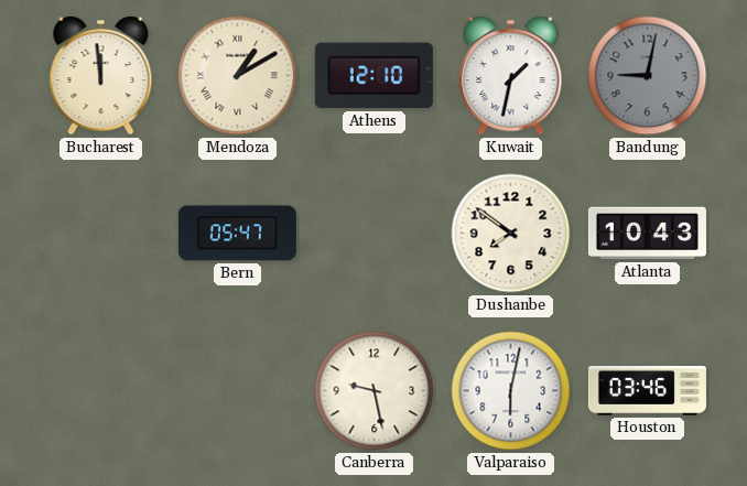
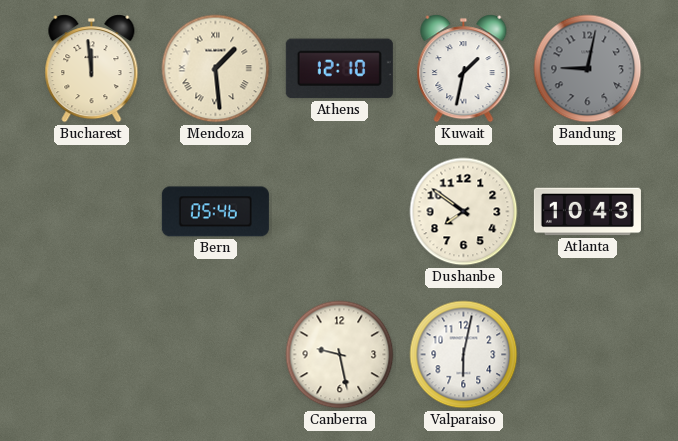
Mendoza: 1:10 -> 1:29 (216, 69)
Bern: 05:47 -> 05:46 (215, 212)
Houston: 03:46 -> none (647, 391)
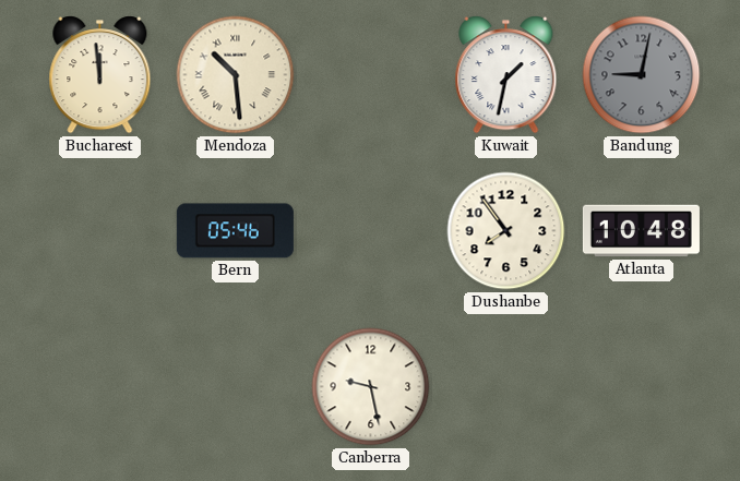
Mendoza: 1:29 -> 10:29 (236, 75)
Athens: 12:10 -> none (339, 69)
Dushanbe: 7:51 -> 7:54 (506, 231)
Atlanta: 10:43 -> 10:48 (641, 231)
Valparaiso: 6:02 -> none (464, 355)
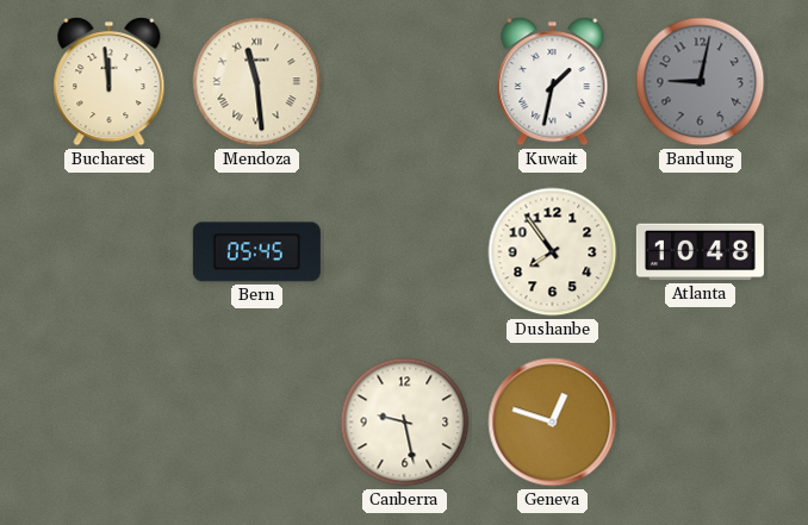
Mendoza: 10:29 -> 11:29 (257, 82)
Bern: 05:46 -> 05:45 (256, 252)
Geneva: none -> 12:48 (553, 423)
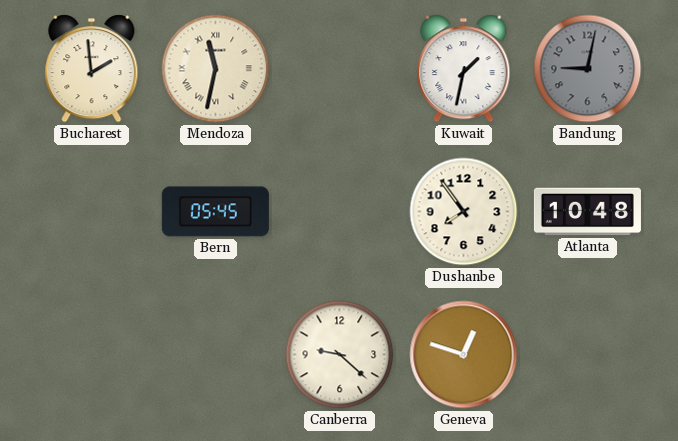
Bucharest: 11:59 -> 1:59 (92, 69)
Mendoza: 11:29 -> 11:32 (216, 69)
Canberra: 9:28 -> 9:22 (340, 355)
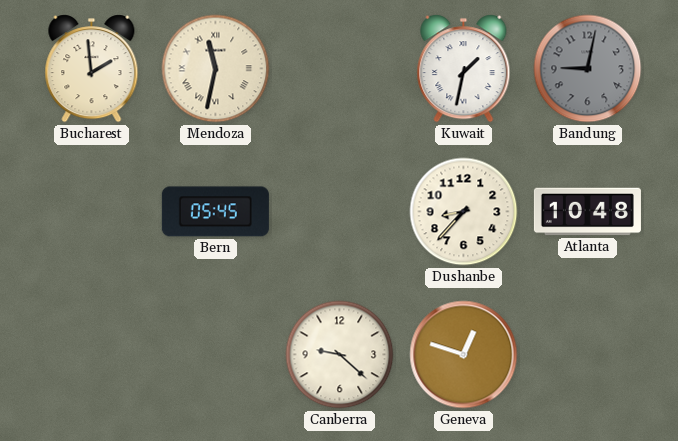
Dushanbe: 7:54 -> 8:37 (464, 212)
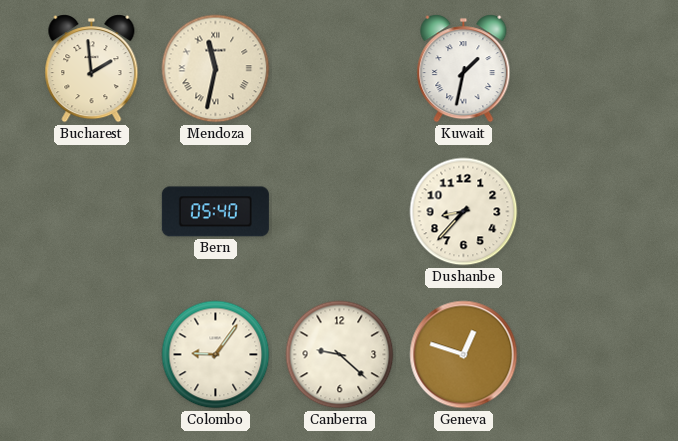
Bandung: 9:02 -> none (588, 69)
Bern: 05:45 -> 05:40 (215, 212)
Atlanta: 10:48 -> none (587, 212)
Colombo: none -> 9:06 (216, 355)
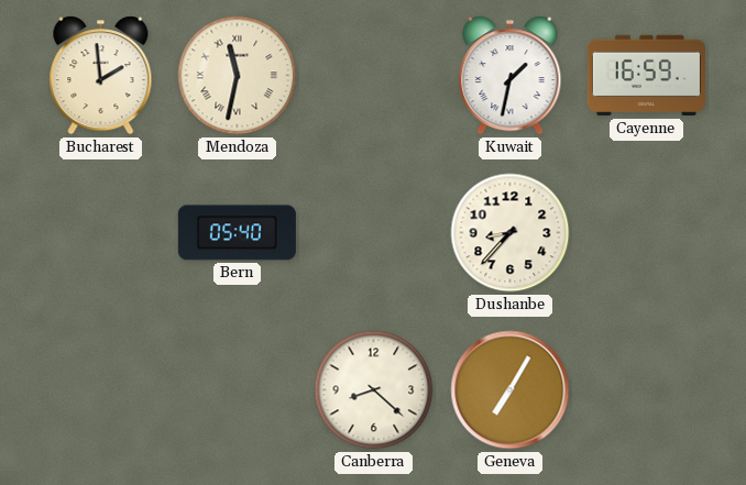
Cayenne: none -> 16:59 (646, 76)
Colombo: 9:06 -> none (216, 355)
Canberra: 9:22 -> 8:22 (374, 390)
Geneva: 12:48 -> 7:05 (511, 390)
